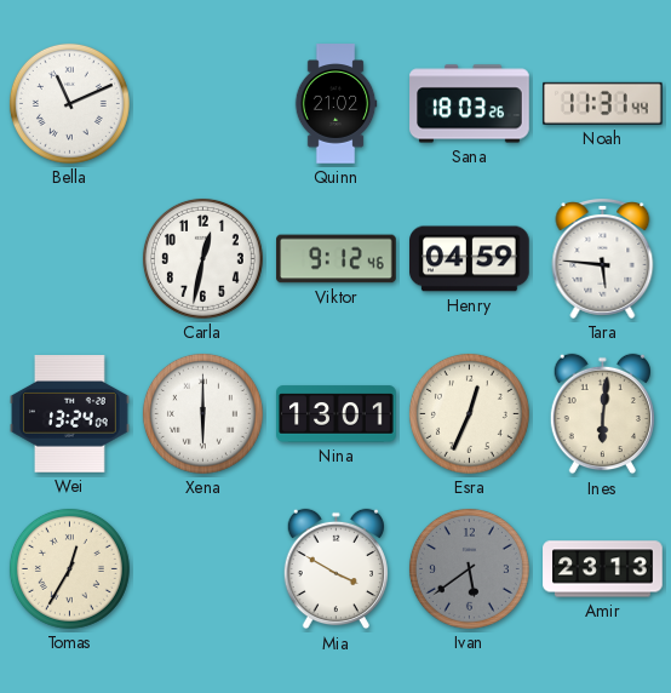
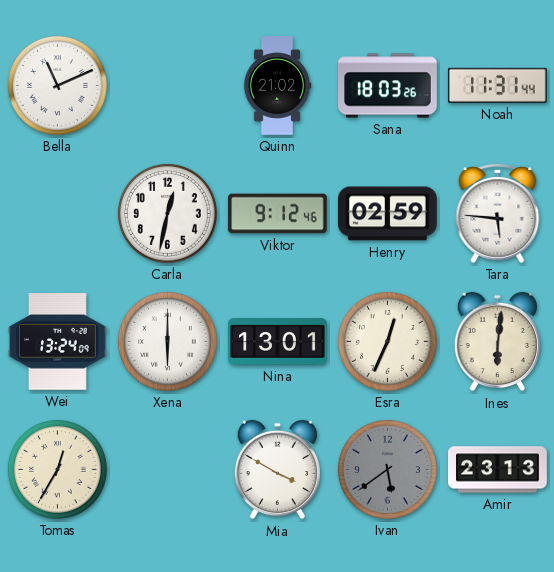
Henry: 04:59 -> 02:59 (388, 214)
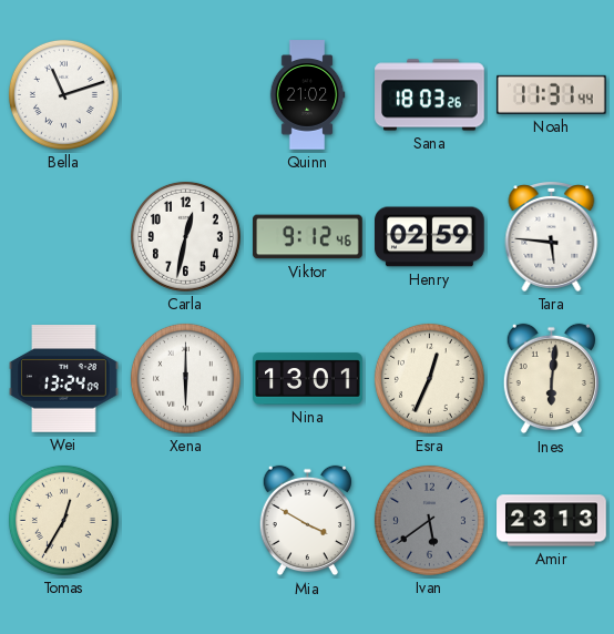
Bella: 11:11 -> 11:12 (63, 94)
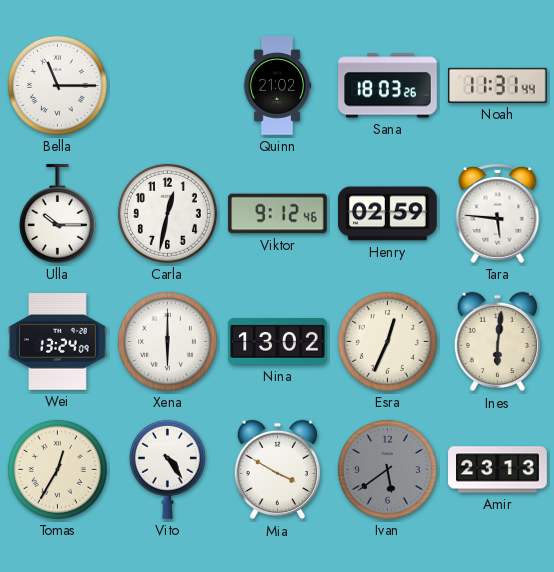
Bella: 11:12 -> 11:15 (57, 85)
Ulla: none -> 10:15 (57, 214)
Nina: 13:01 -> 13:02 (278, 342)
Vito: none -> 4:24 (167, 469)
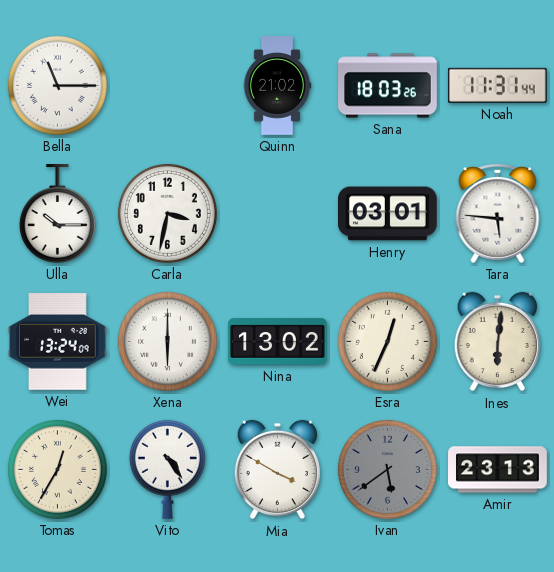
Carla: 12:32 -> 3:32 (167, 213)
Viktor: 9:12 -> none (278, 214)
Henry: 02:59 -> 03:01 (388, 214)
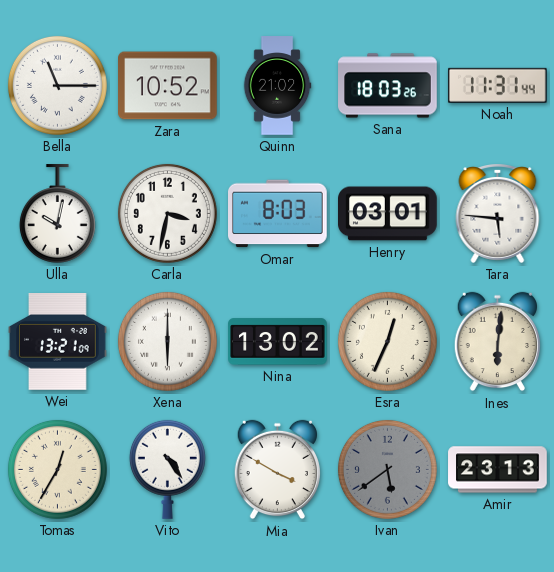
Zara: none -> 10:52 (168, 86)
Ulla: 10:15 -> 10:02 (57, 214)
Omar: none -> 8:03 (278, 214)
Wei: 13:24 -> 13:21 (58, 342)
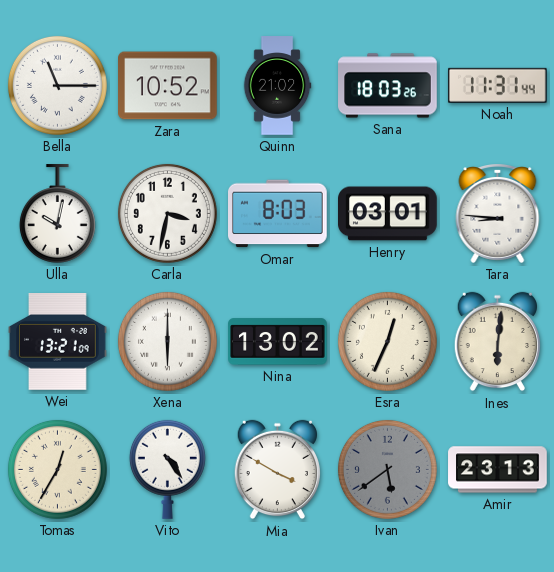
Tara: 5:46 -> 8:46 (498, 214)
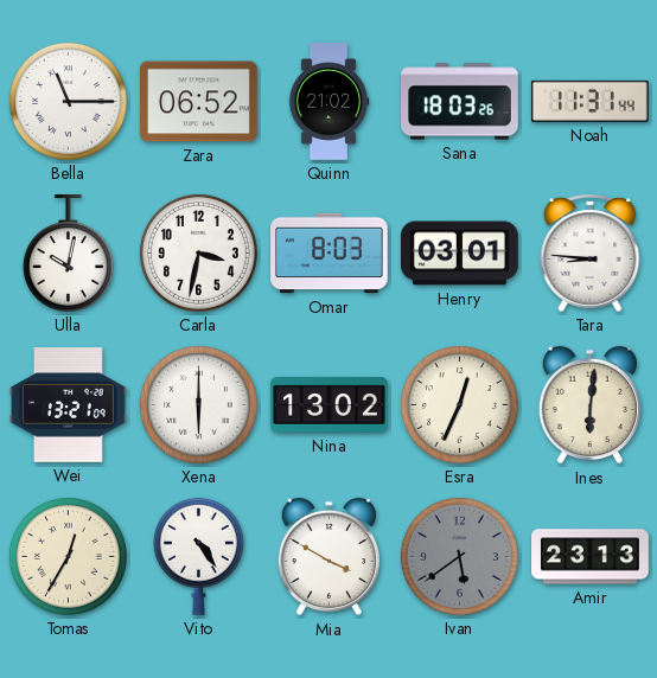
Zara: 10:52 -> 06:52 (199, 102)
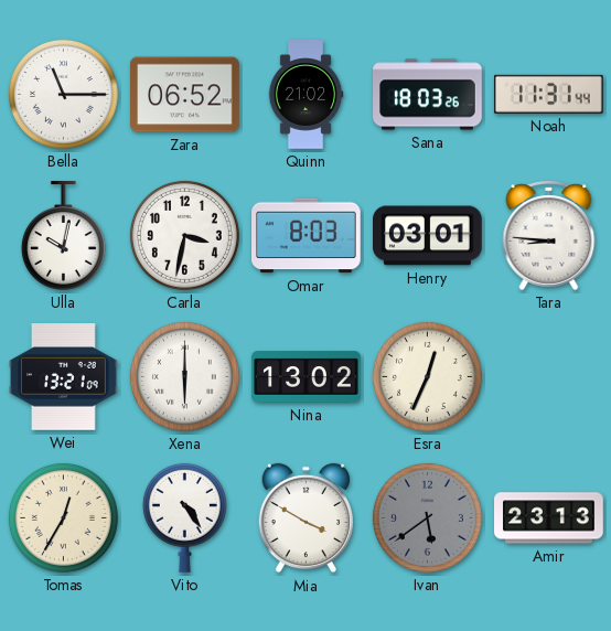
Ines: 6:01 -> none (589, 405)
